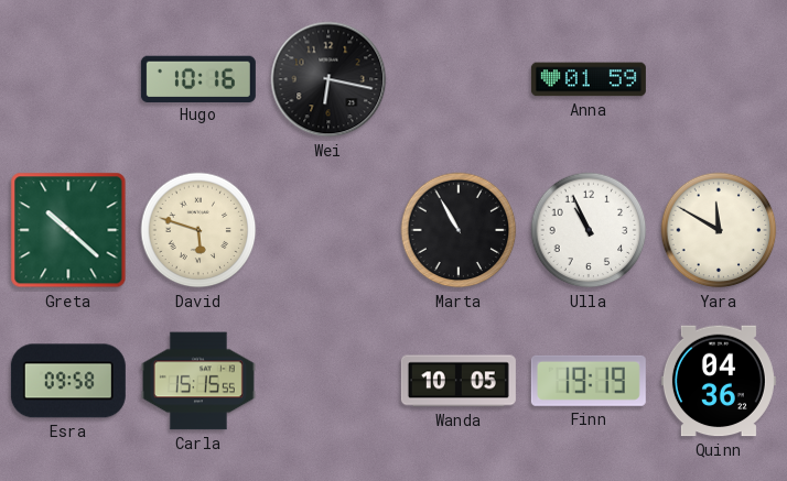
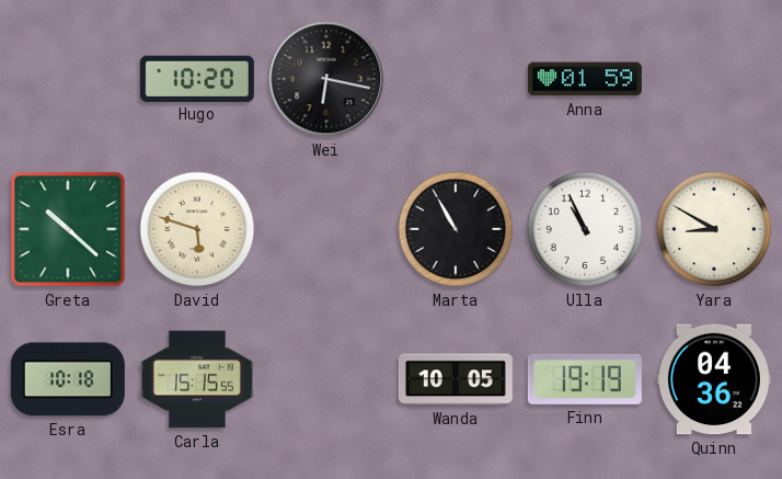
Hugo: 10:16 -> 10:20 (197, 78)
Yara: 11:50 -> 8:50 (714, 229)
Esra: 09:58 -> 10:18 (68, 379)
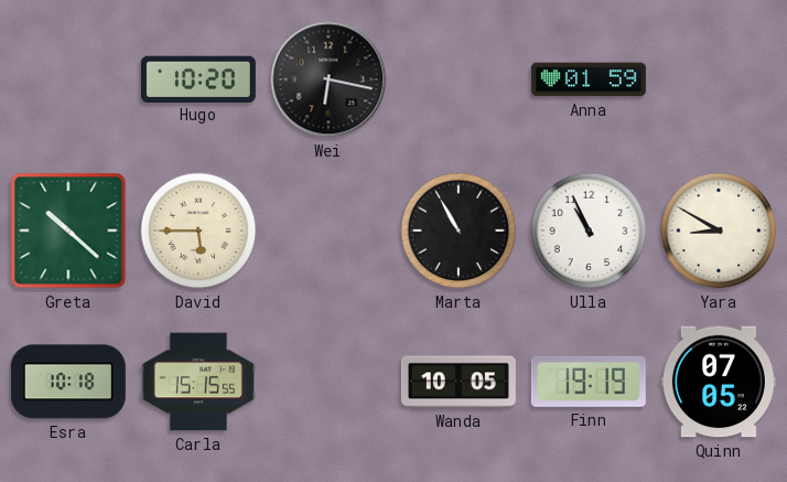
David: 5:48 -> 5:45 (198, 231)
Quinn: 04:36 -> 07:05 (719, 382)
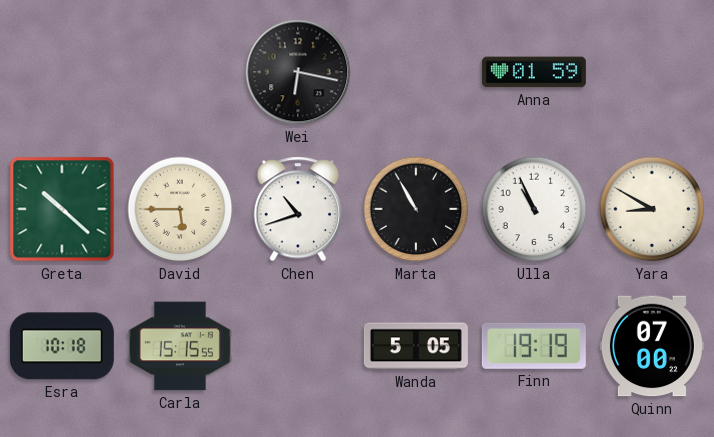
Hugo: 10:20 -> none (198, 78)
Chen: none -> 10:42 (297, 209)
Wanda: 10:05 -> 5:05 (416, 346)
Quinn: 07:05 -> 07:00 (652, 346)
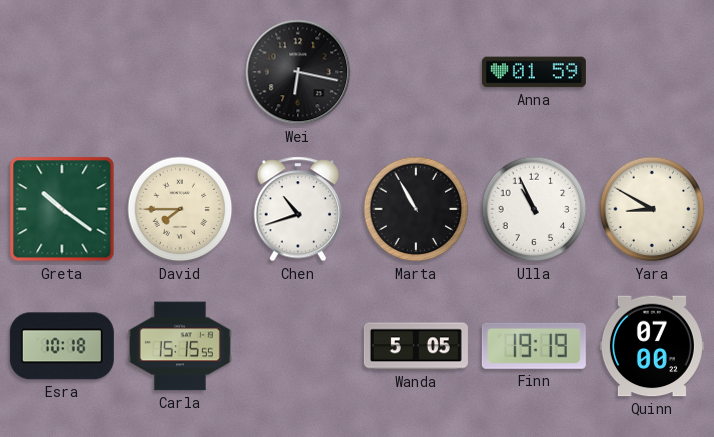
Greta: 10:22 -> 10:21 (62, 209)
David: 5:45 -> 7:45 (180, 209)
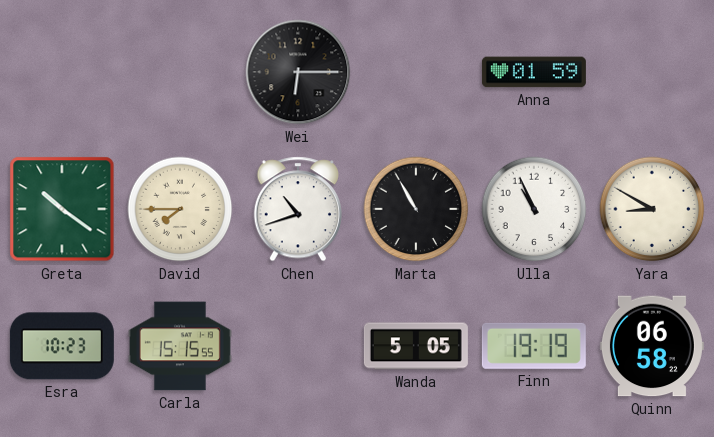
Wei: 6:17 -> 6:15 (298, 72)
Esra: 10:18 -> 10:23 (62, 346)
Quinn: 07:00 -> 06:58 (652, 346)
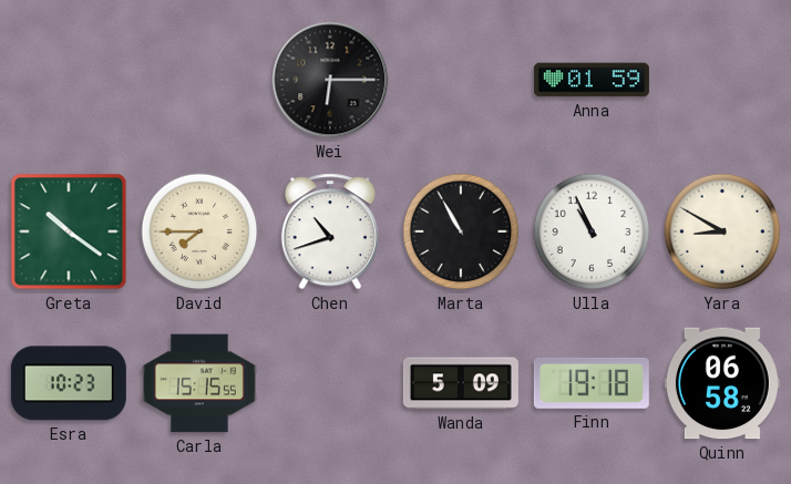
Wanda: 5:05 -> 5:09 (461, 383)
Finn: 19:19 -> 19:18 (592, 383)
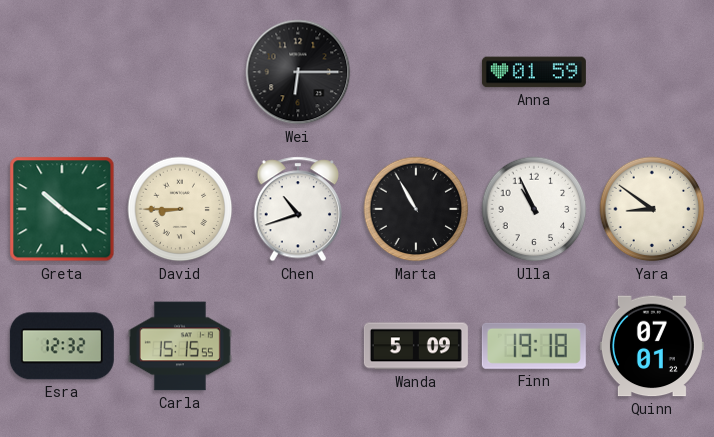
David: 7:45 -> 8:45 (180, 209)
Yara: 8:50 -> 8:51 (652, 209)
Esra: 10:23 -> 12:32 (62, 346)
Quinn: 06:58 -> 07:01 (652, 346)
